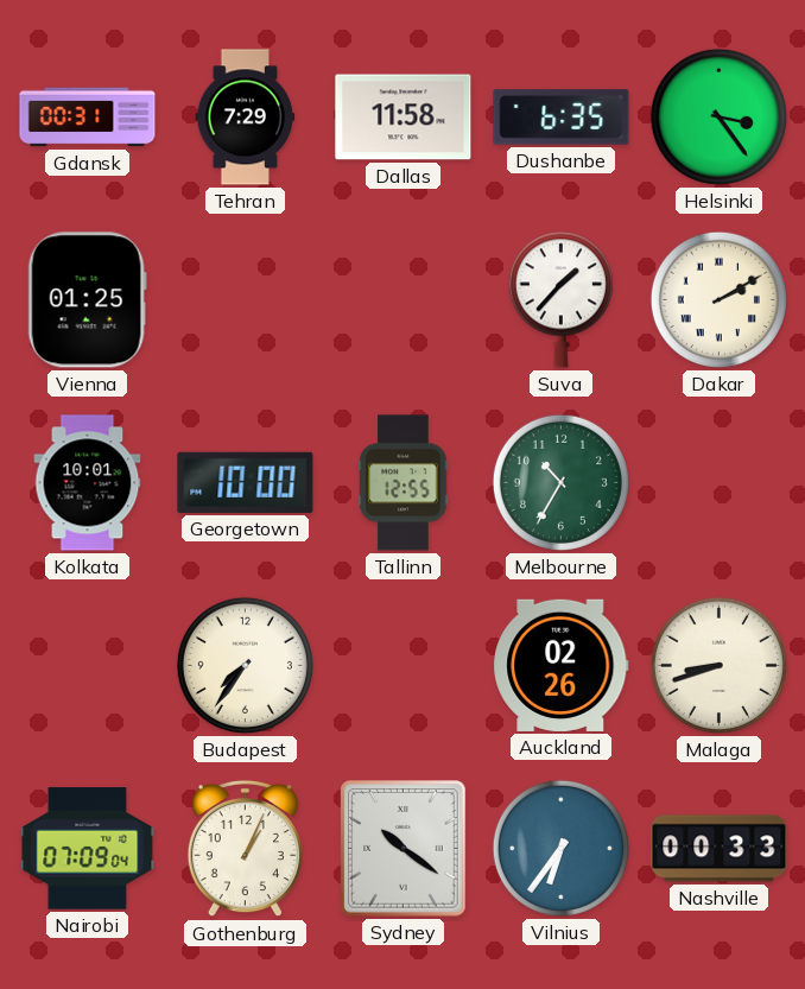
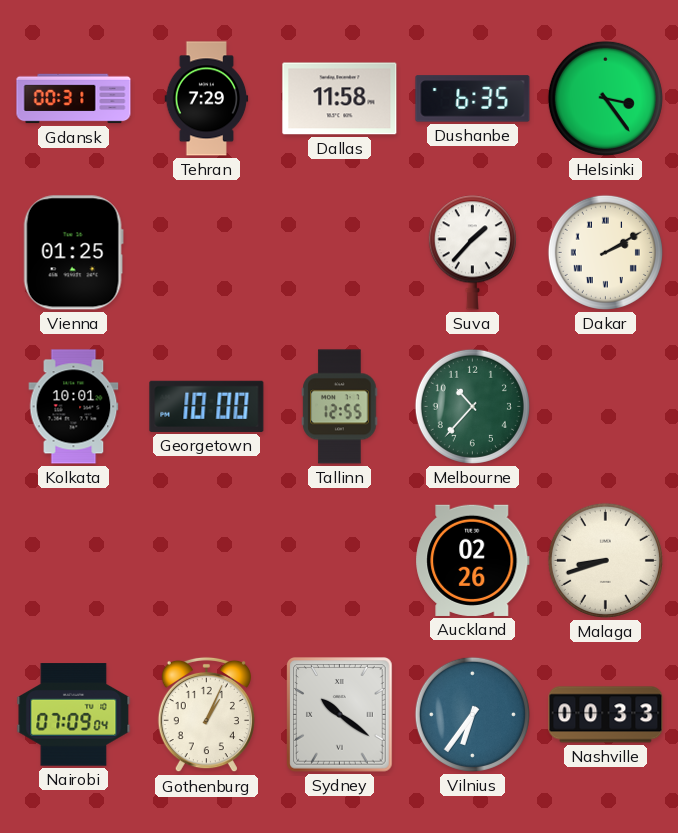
Melbourne: 10:35 -> 10:37 (472, 406)
Budapest: 7:36 -> none (245, 665)
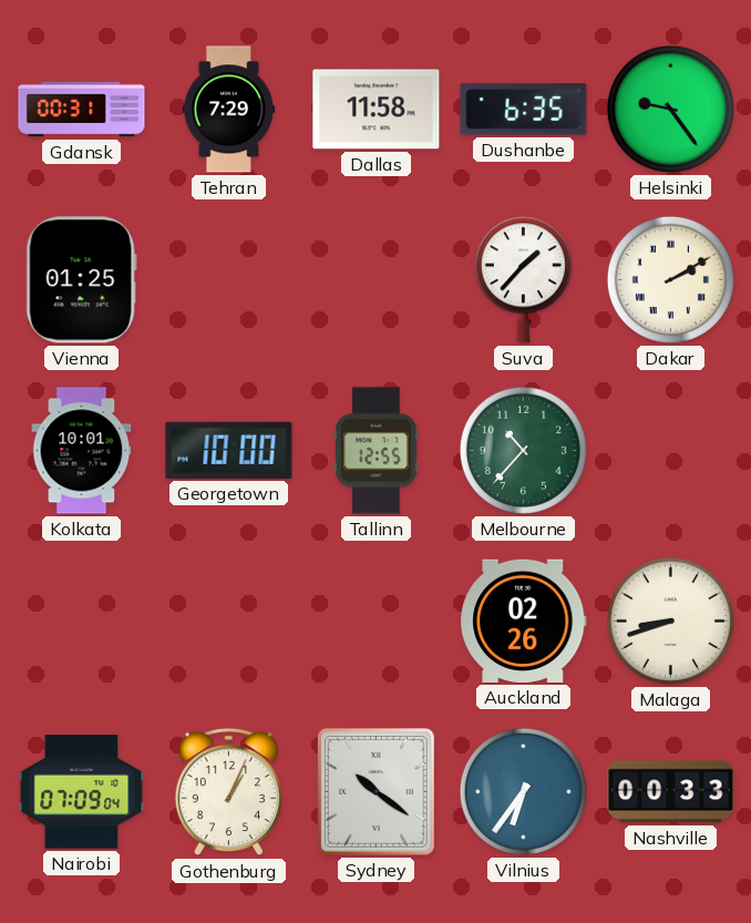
Helsinki: 3:24 -> 9:24 (670, 109)
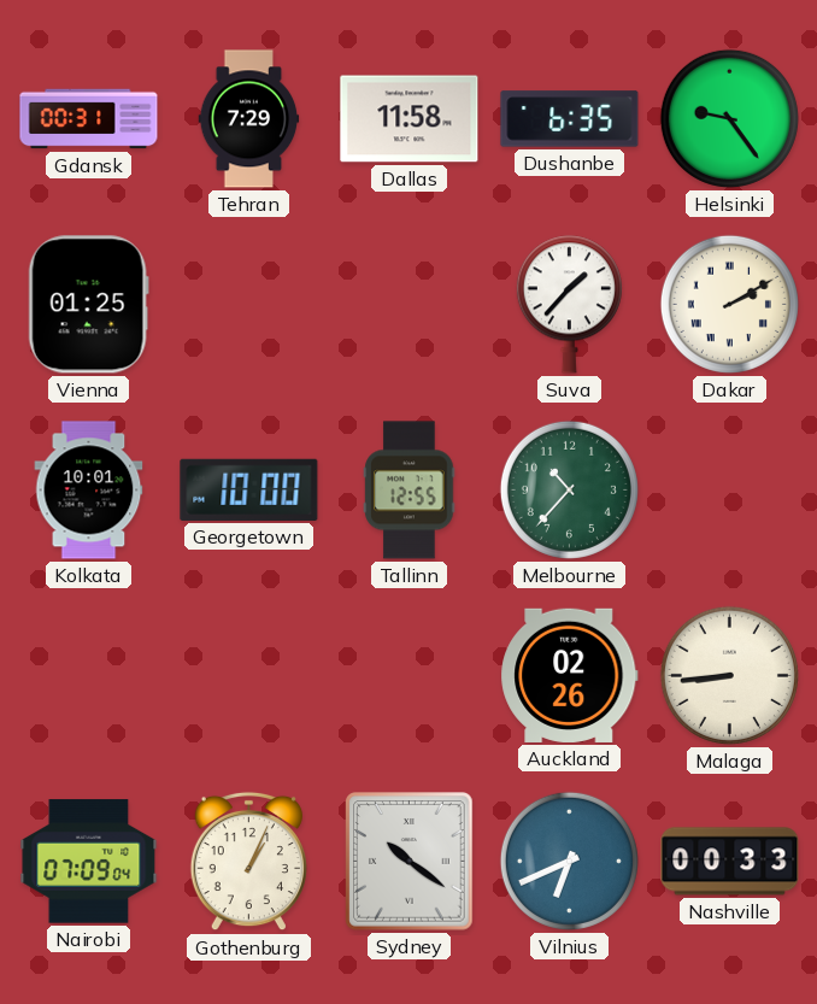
Malaga: 8:42 -> 8:44 (729, 675)
Vilnius: 6:36 -> 6:41 (569, 861)
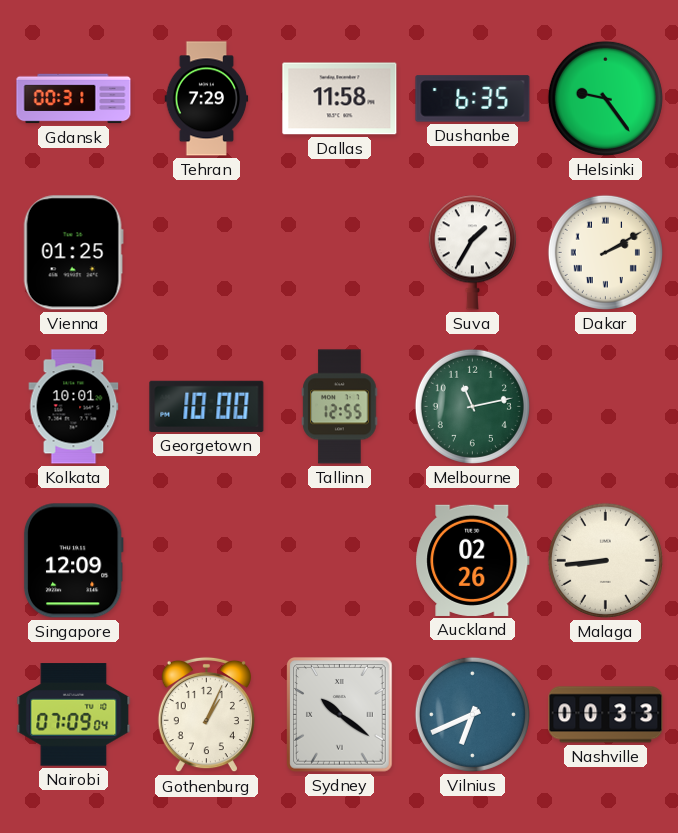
Suva: 1:37 -> 1:35 (472, 253)
Melbourne: 10:37 -> 11:13 (472, 406)
Singapore: none -> 12:09 (73, 561)
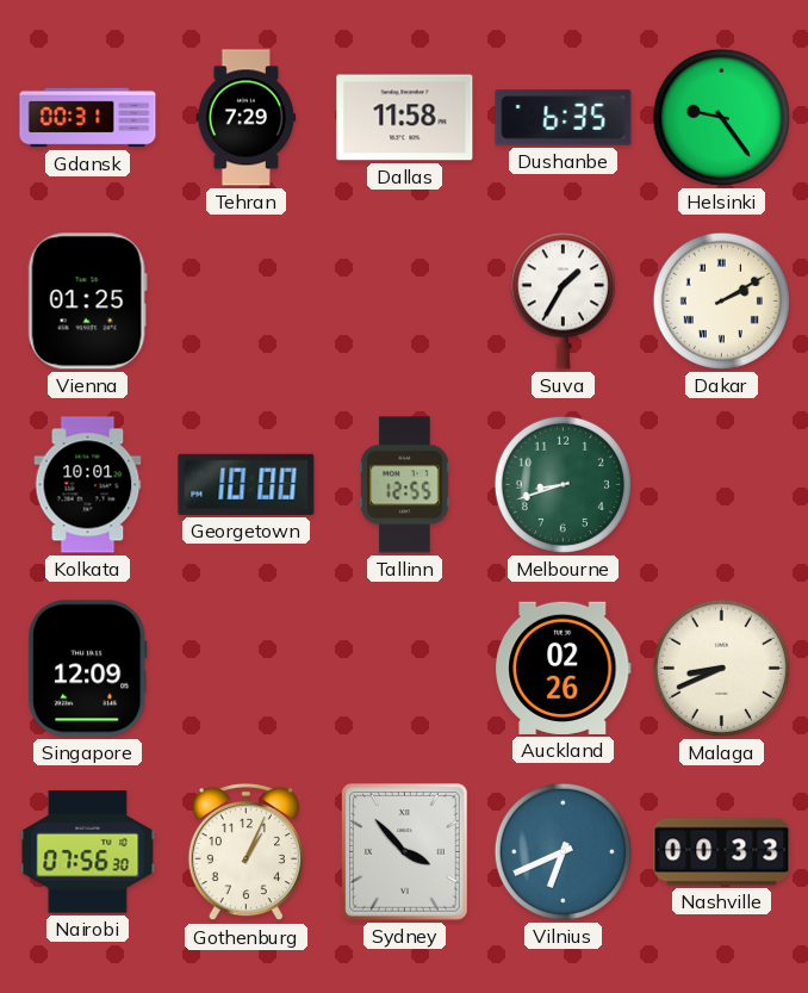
Melbourne: 11:13 -> 8:42 (563, 484)
Malaga: 8:44 -> 8:41 (721, 668)
Nairobi: 07:09 -> 07:56 (88, 852)
Sydney: 10:21 -> 3:53 (405, 852)
